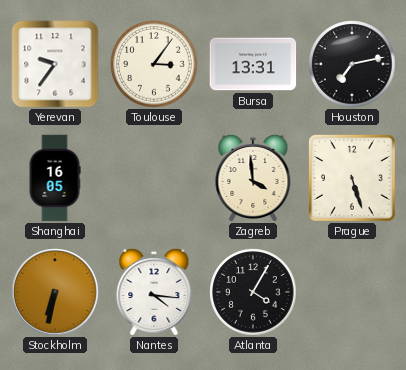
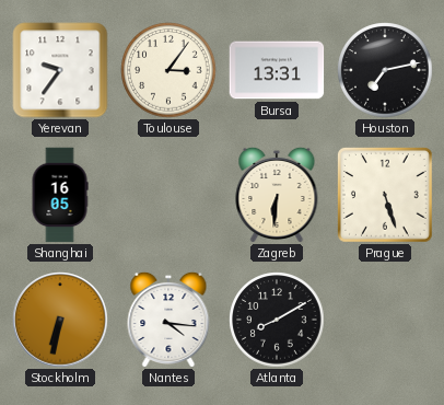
Zagreb: 3:59 -> 6:31 (277, 194)
Atlanta: 4:05 -> 8:10 (277, 320)
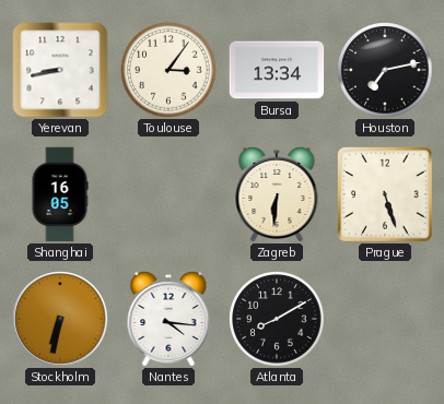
Yerevan: 9:36 -> 8:43 (60, 70)
Bursa: 13:31 -> 13:34 (277, 70)
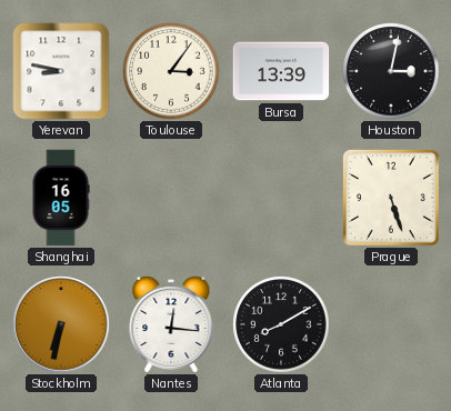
Yerevan: 8:43 -> 8:47 (61, 71)
Bursa: 13:34 -> 13:39 (281, 71)
Houston: 7:13 -> 3:02 (391, 71)
Zagreb: 6:31 -> none (277, 193)
Nantes: 4:16 -> 12:16 (171, 323)
